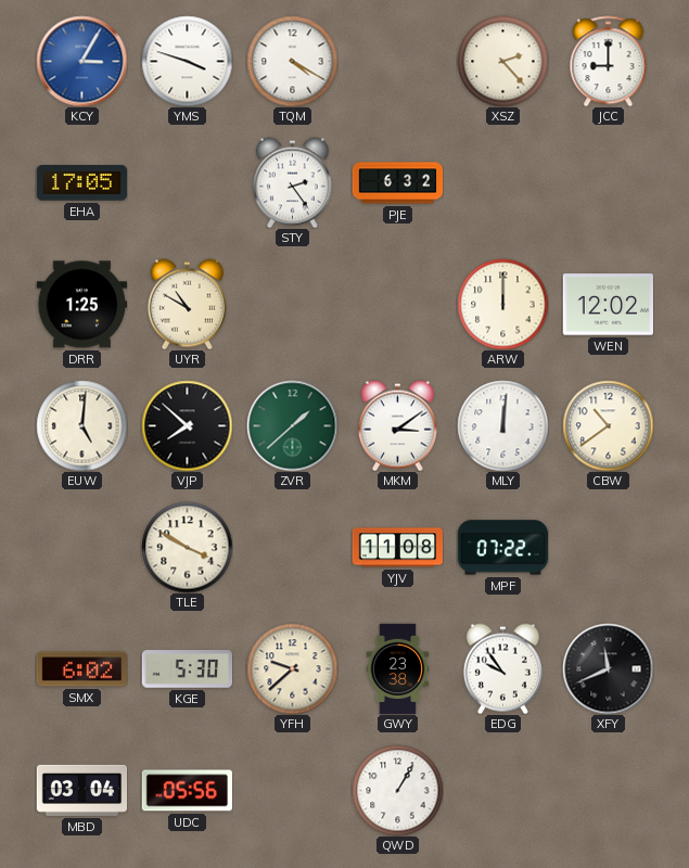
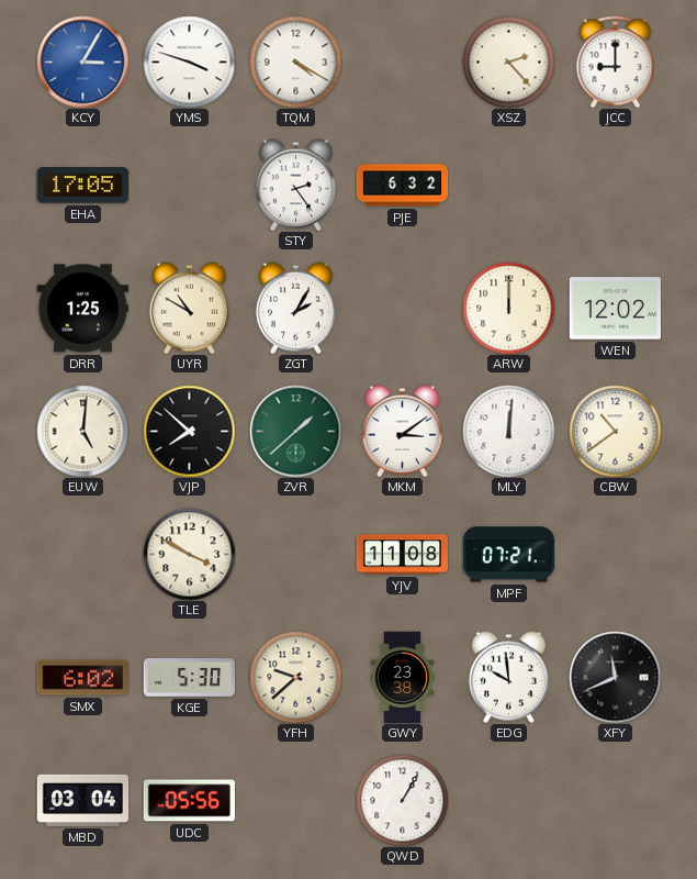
ZGT: none -> 2:05 (295, 308)
MPF: 07:22 -> 07:21 (508, 555)
EDG: 9:54 -> 9:59 (508, 677)
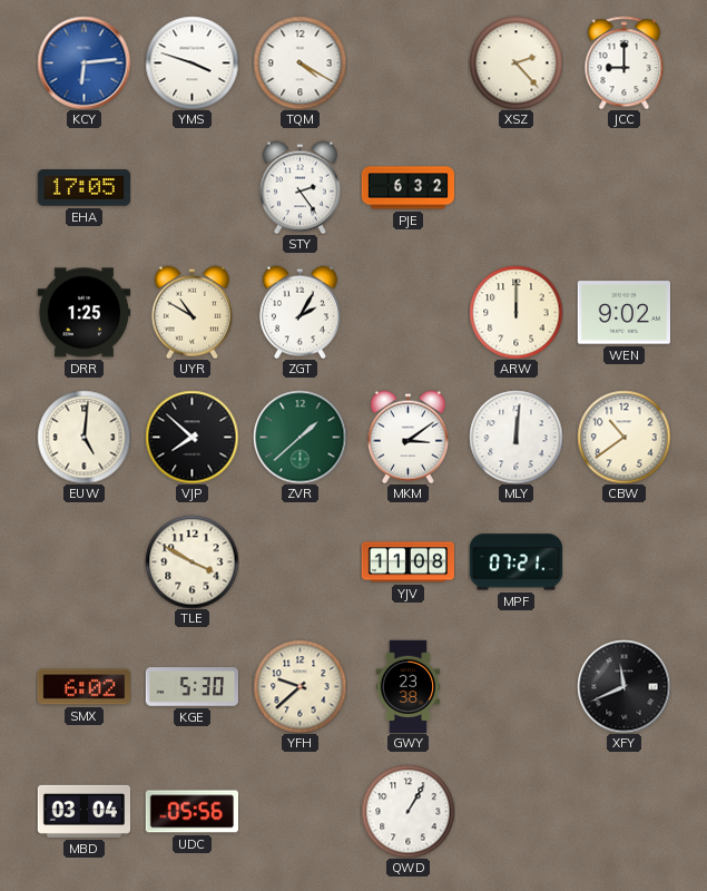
KCY: 3:05 -> 6:14 (84, 62)
WEN: 12:02 -> 9:02 (623, 313)
EDG: 9:59 -> none (508, 677)
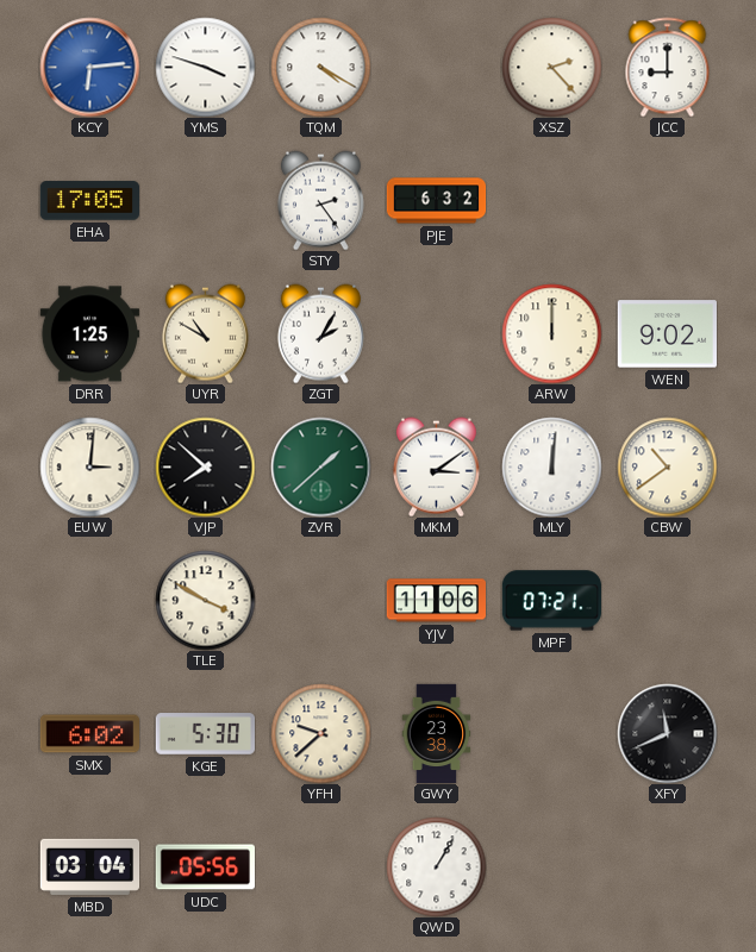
EUW: 5:01 -> 3:01 (89, 466)
YJV: 11:08 -> 11:06 (436, 601)
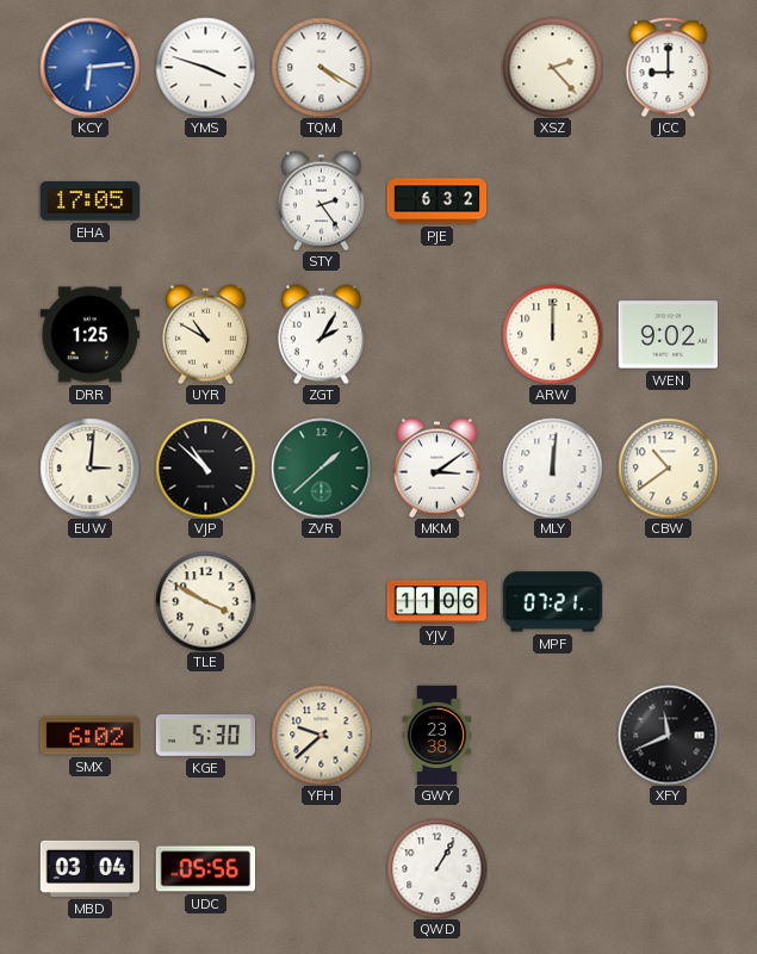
VJP: 7:52 -> 10:52 (205, 467)
